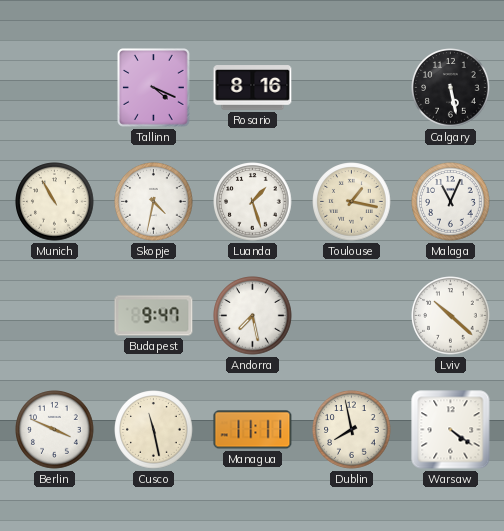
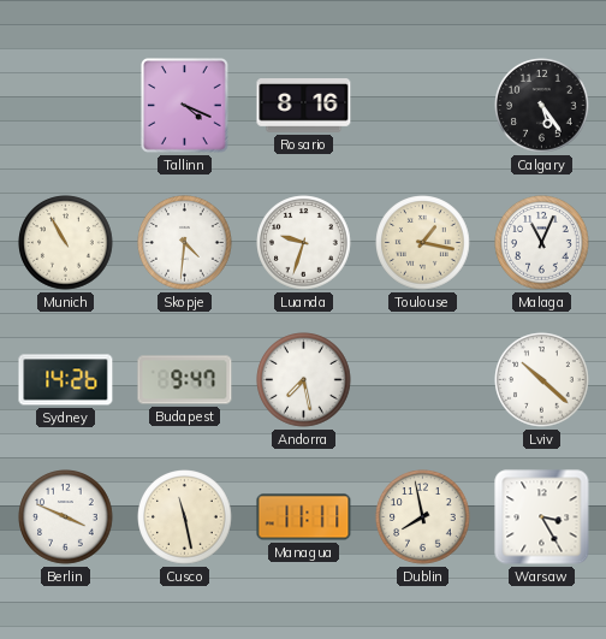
Calgary: 5:28 -> 5:24 (542, 106)
Skopje: 4:32 -> 4:31 (185, 243)
Luanda: 1:27 -> 9:33 (304, 243)
Sydney: none -> 14:26 (66, 380)
Warsaw: 4:21 -> 3:25 (542, 517)
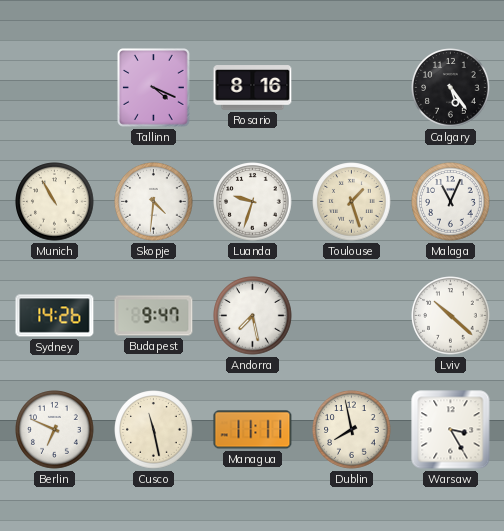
Toulouse: 1:17 -> 1:27 (352, 202)
Berlin: 3:49 -> 6:49 (55, 430)
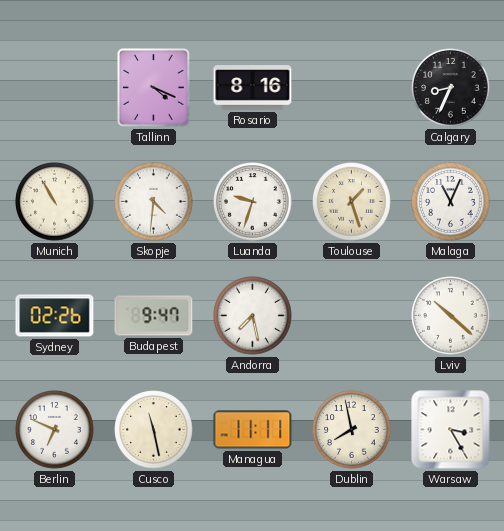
Calgary: 5:24 -> 8:34 (451, 88)
Sydney: 14:26 -> 02:26 (55, 316)
